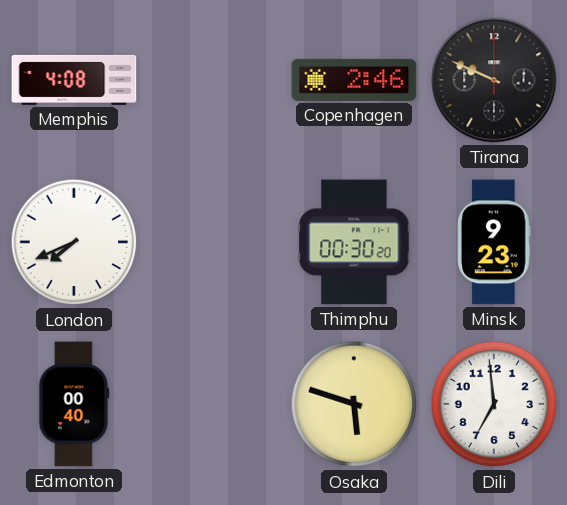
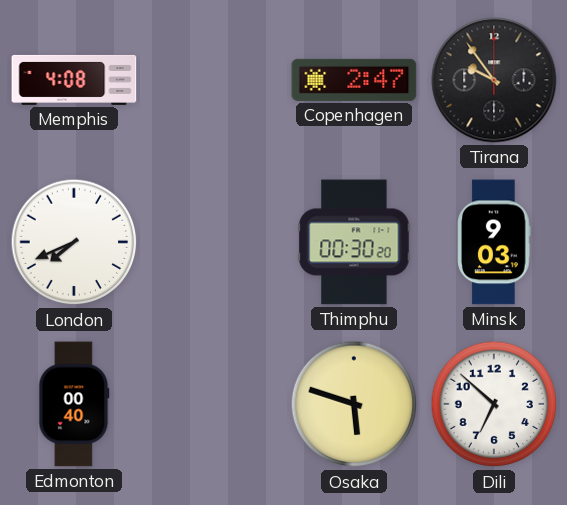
Copenhagen: 2:46 -> 2:47 (354, 80)
Tirana: 9:49 -> 9:54 (494, 80)
Minsk: 9:23 -> 9:03 (494, 242)
Dili: 6:59 -> 6:52 (494, 404)
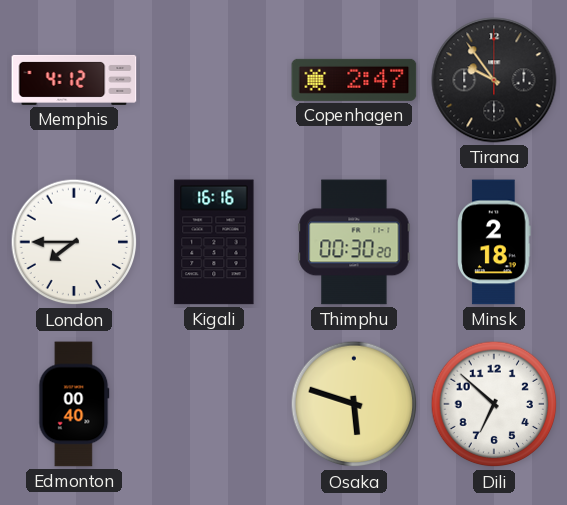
Memphis: 4:08 -> 4:12 (74, 80)
London: 7:41 -> 7:45 (74, 242)
Kigali: none -> 16:16 (214, 242)
Minsk: 9:03 -> 2:18 (494, 242)
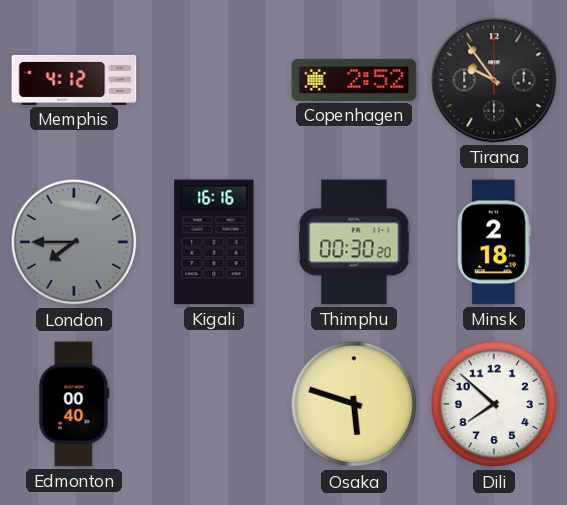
Copenhagen: 2:47 -> 2:52 (354, 80)
London dial: white -> grey (74, 242)
Dili: 6:52 -> 7:52 (494, 404)
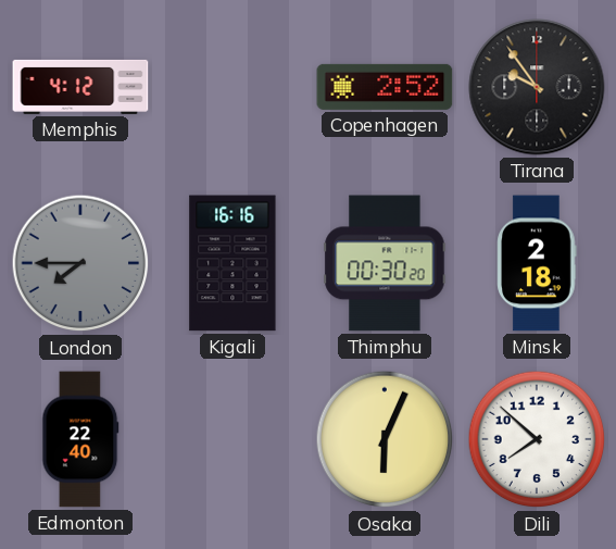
Edmonton: 00:40 -> 22:40 (80, 439)
Osaka: 5:48 -> 6:04 (385, 439)
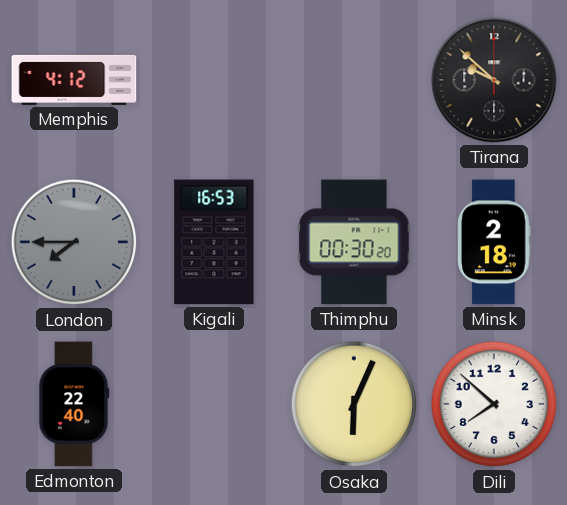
Copenhagen: 2:52 -> none (385, 87)
Tirana: 9:54 -> 9:52 (494, 80)
Kigali: 16:16 -> 16:53 (214, 242)
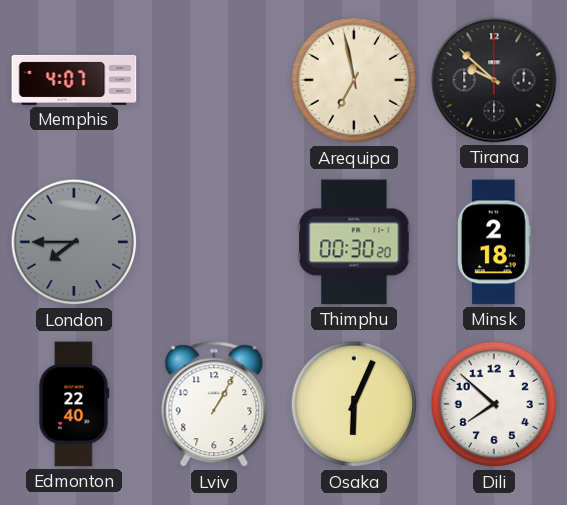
Memphis: 4:12 -> 4:07 (74, 80)
Arequipa: none -> 6:58 (354, 80)
Kigali: 16:53 -> none (214, 242)
Lviv: none -> 1:05 (214, 405)
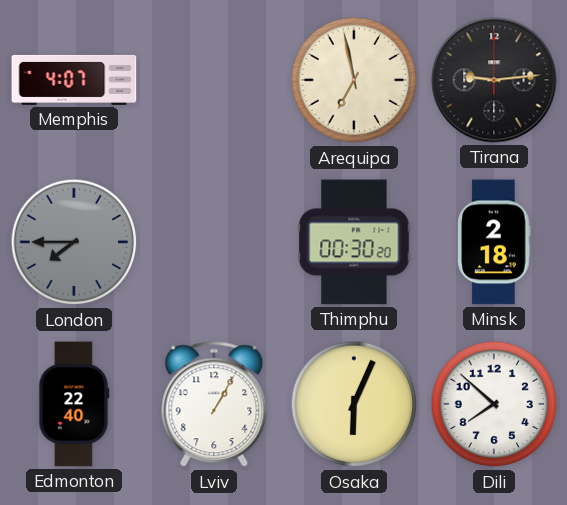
Tirana: 9:52 -> 9:14 (494, 80)
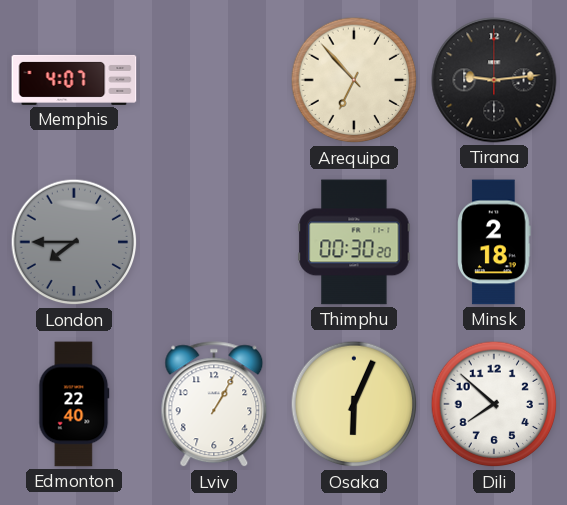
Arequipa: 6:58 -> 6:53 (354, 80)
